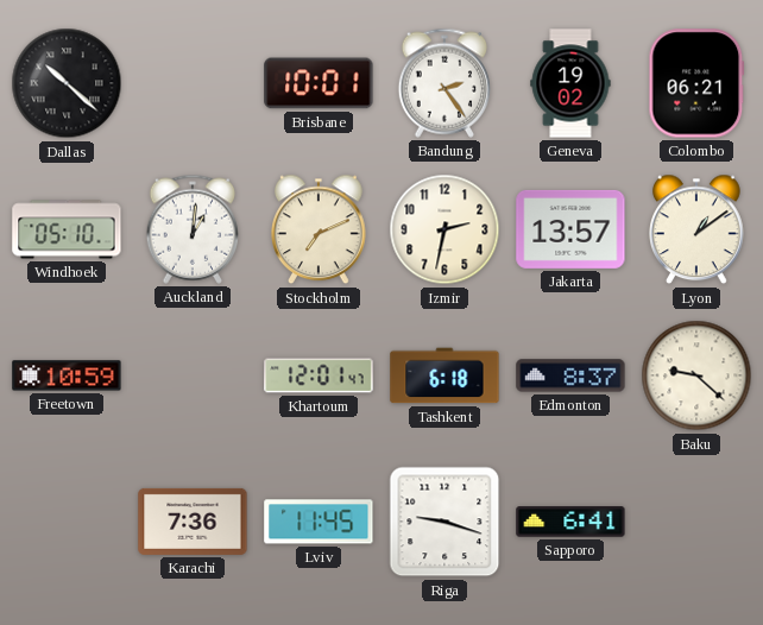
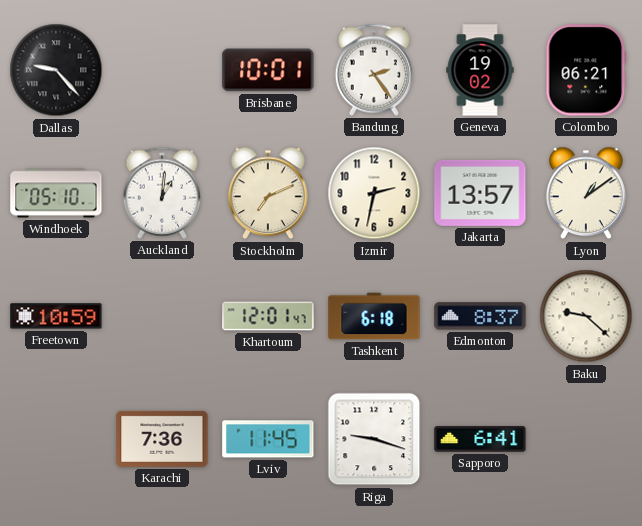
Dallas: 10:22 -> 9:23 (56, 70)
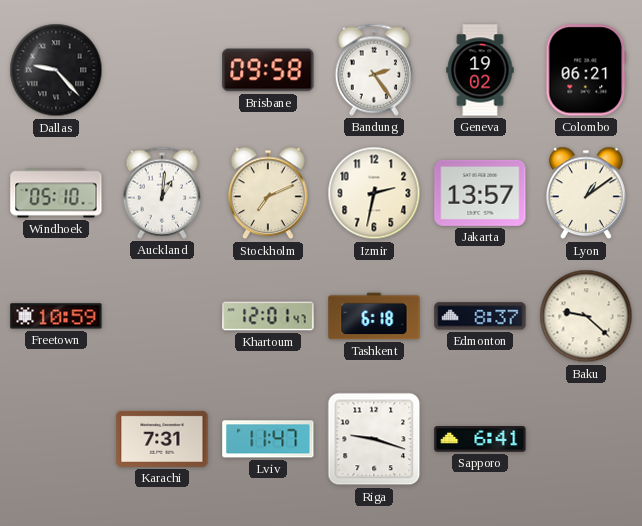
Brisbane: 10:01 -> 09:58 (268, 70)
Karachi: 7:36 -> 7:31 (162, 439)
Lviv: 11:45 -> 11:47 (268, 439)
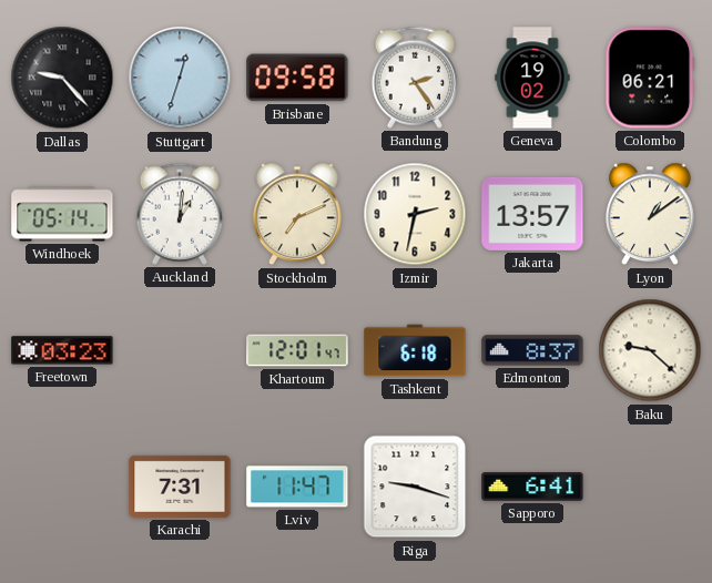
Stuttgart: none -> 12:33 (180, 78)
Windhoek: 05:10 -> 05:14 (62, 214)
Freetown: 10:59 -> 03:23 (62, 350)
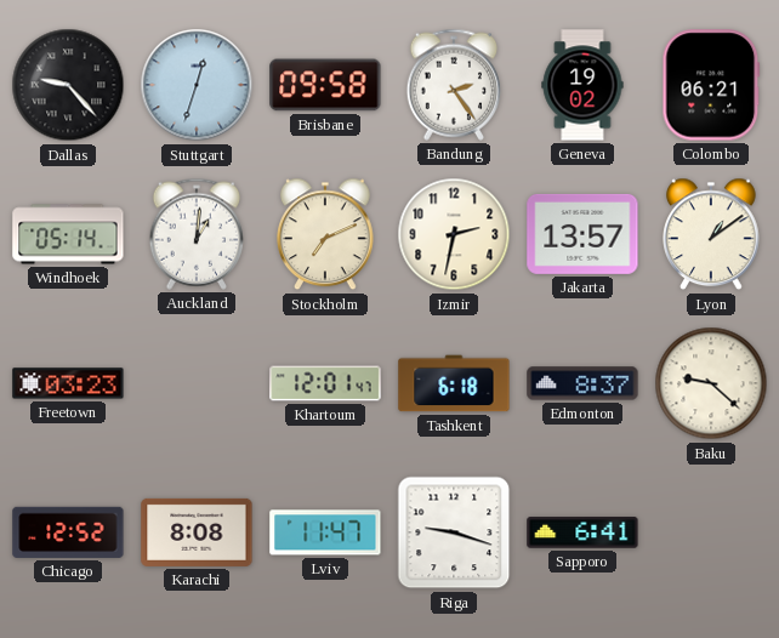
Chicago: none -> 12:52 (68, 532)
Karachi: 7:31 -> 8:08 (197, 532)
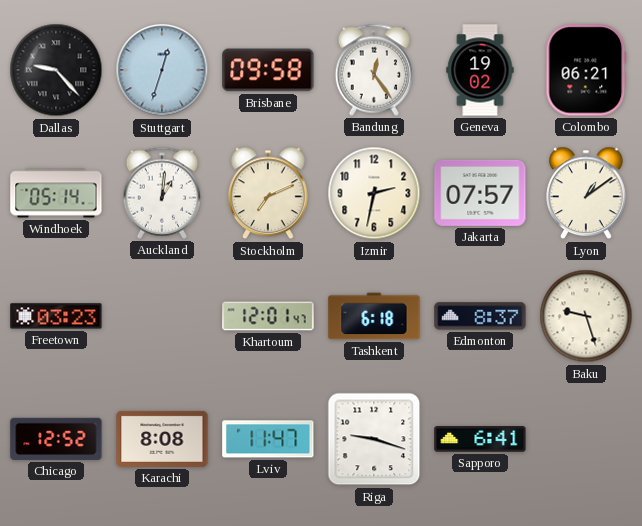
Bandung: 2:24 -> 12:24 (373, 70)
Jakarta: 13:57 -> 07:57 (480, 193)
Baku: 9:22 -> 9:27 (586, 316)
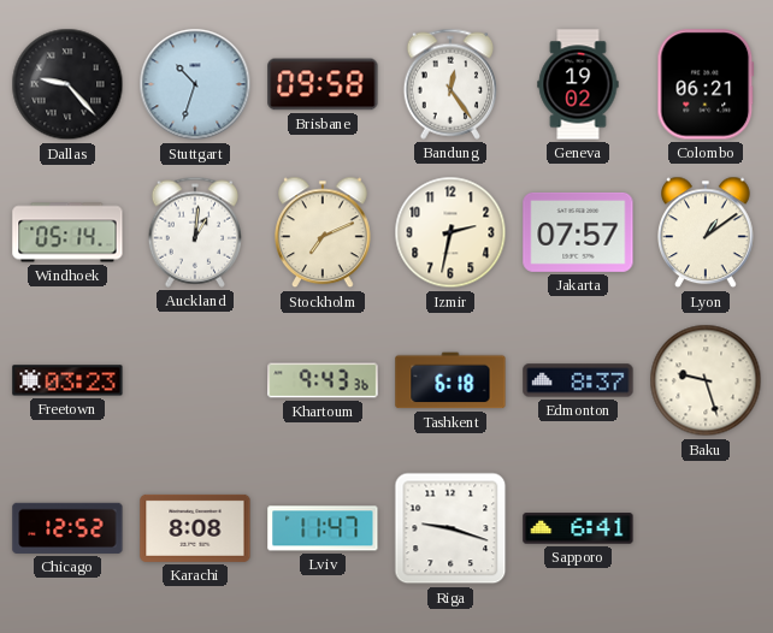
Stuttgart: 12:33 -> 10:33 (195, 84)
Khartoum: 12:01 -> 9:43 (323, 380)
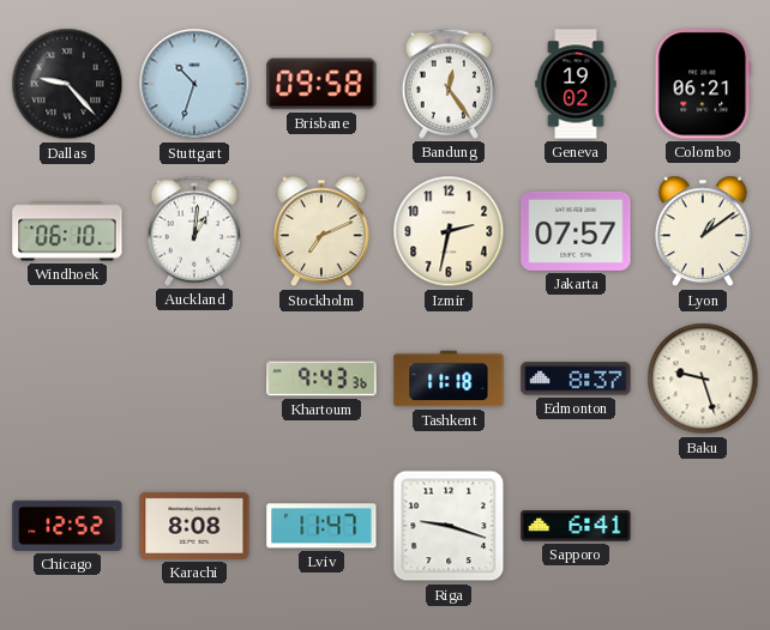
Windhoek: 05:14 -> 06:10 (67, 231)
Freetown: 03:23 -> none (67, 380)
Tashkent: 6:18 -> 11:18 (449, 378)
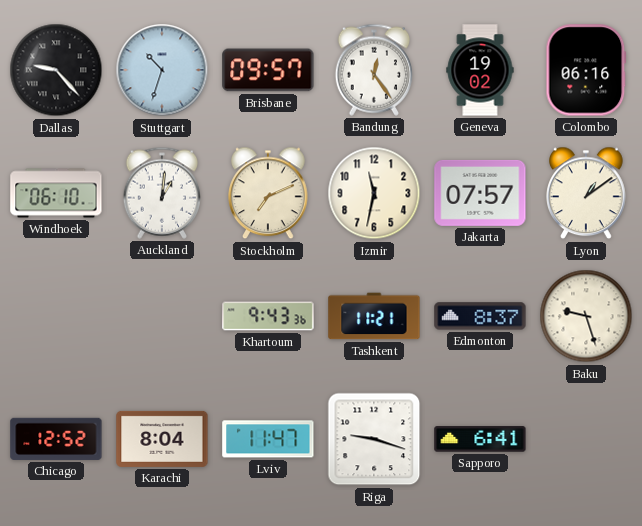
Brisbane: 09:58 -> 09:57 (268, 70)
Colombo: 06:21 -> 06:16 (586, 70)
Izmir: 2:32 -> 11:32 (374, 193)
Tashkent: 11:18 -> 11:21 (374, 316)
Karachi: 8:08 -> 8:04 (162, 439)
